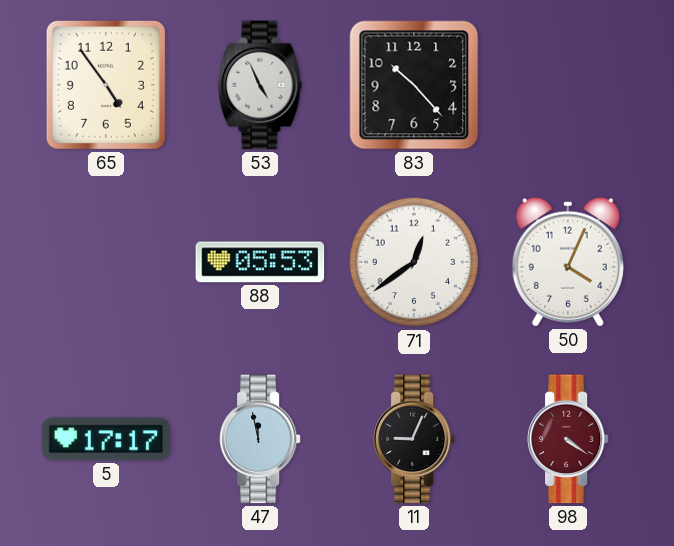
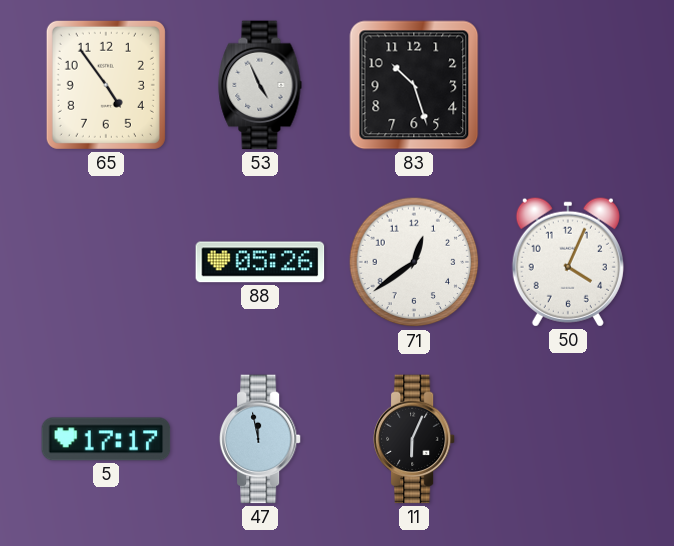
83: 10:23 -> 10:27 (414, 85)
88: 05:53 -> 05:26 (260, 262)
11: 9:04 -> 6:04 (414, 439)
98: 4:21 -> none (568, 439)
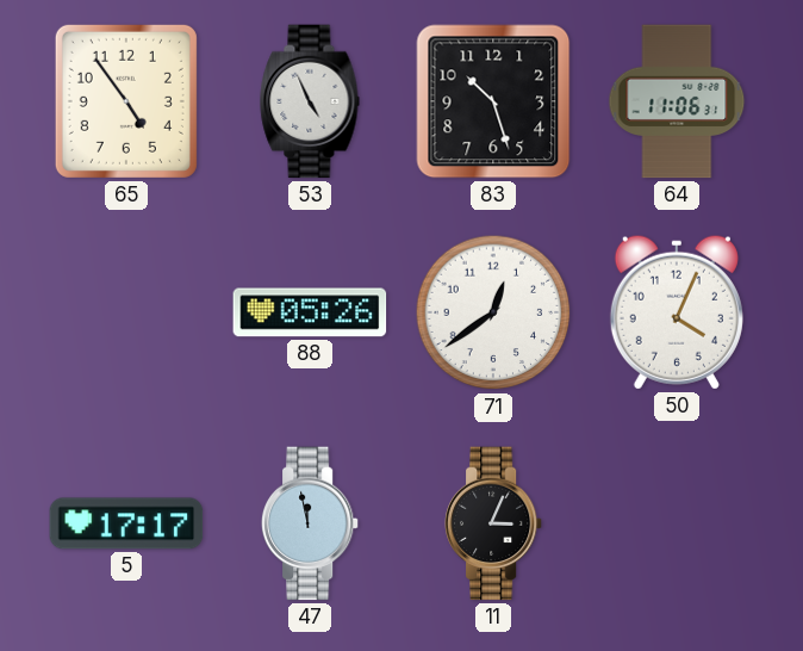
64: none -> 11:06 (677, 101)
11: 6:04 -> 3:04 (493, 523)
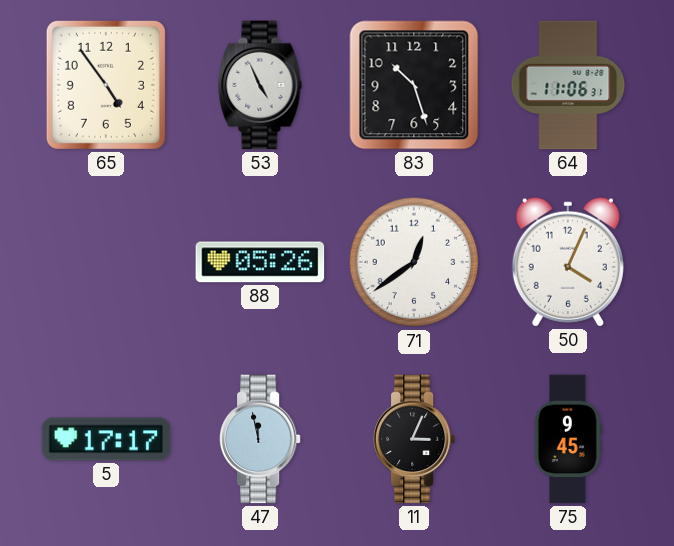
75: none -> 9:45 (568, 439)
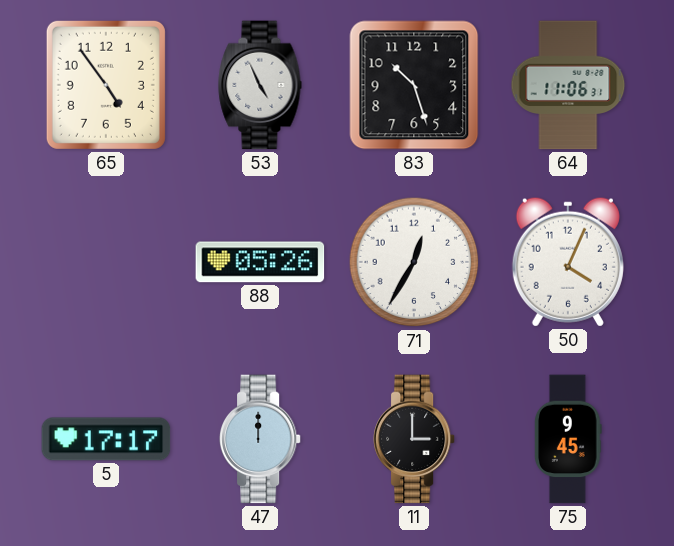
71: 12:39 -> 12:35 (414, 262)
47: 11:58 -> 12:00 (260, 439)
11: 3:04 -> 3:00 (414, 439)
